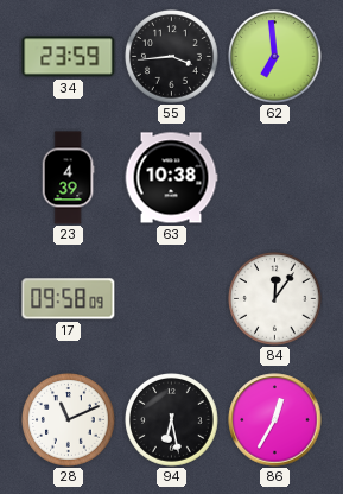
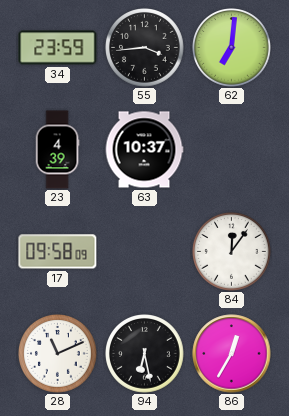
62: 6:59 -> 7:01 (232, 48)
63: 10:38 -> 10:37 (144, 150)
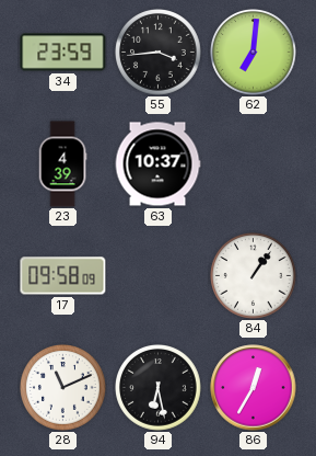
84: 12:06 -> 1:06 (254, 276)
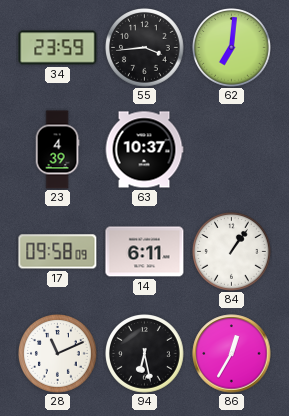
14: none -> 6:11 (145, 252)
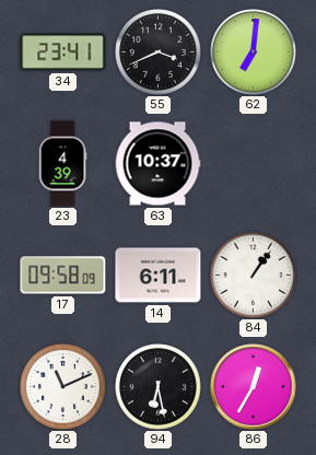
34: 23:59 -> 23:41 (63, 52)
55: 3:44 -> 3:41 (159, 52)
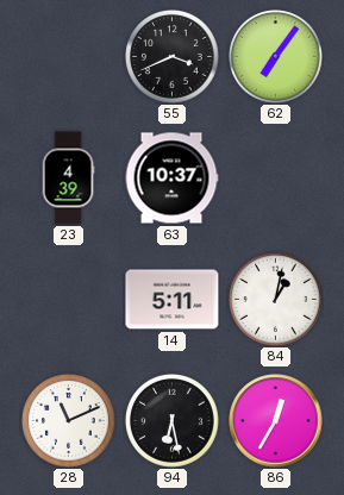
34: 23:41 -> none (63, 52)
62: 7:01 -> 7:06 (276, 57)
17: 09:58 -> none (63, 276)
14: 6:11 -> 5:11 (173, 300)
84: 1:06 -> 1:02 (276, 300)
